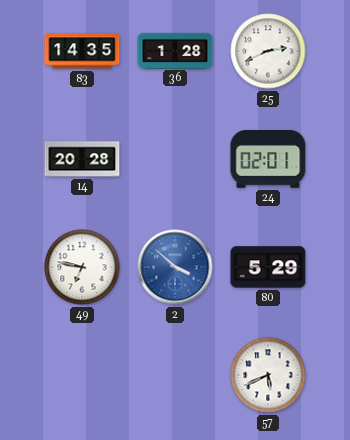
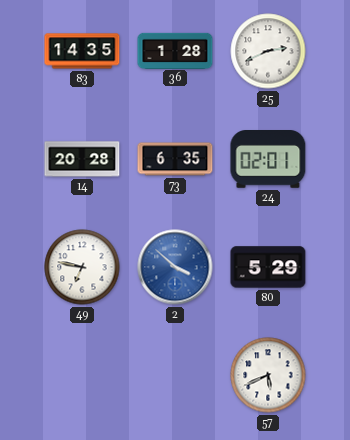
73: none -> 6:35 (175, 159)
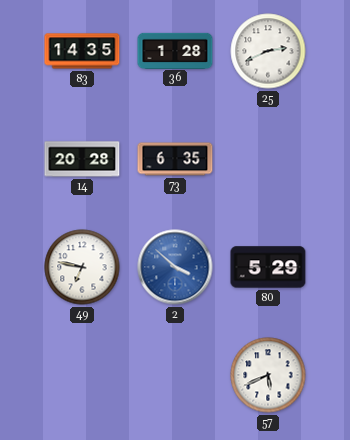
24: 02:01 -> none (268, 160)
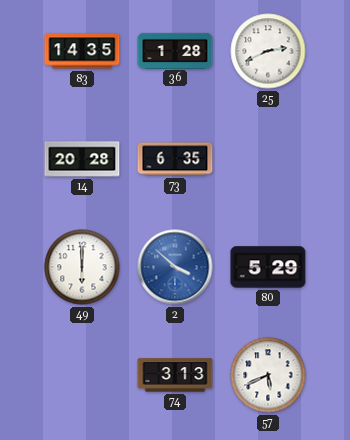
49: 6:47 -> 6:00 (82, 267)
74: none -> 3:13 (175, 375)
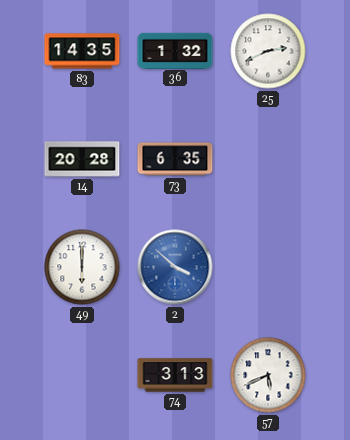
36: 1:28 -> 1:32 (175, 50)
80: 5:29 -> none (268, 267)
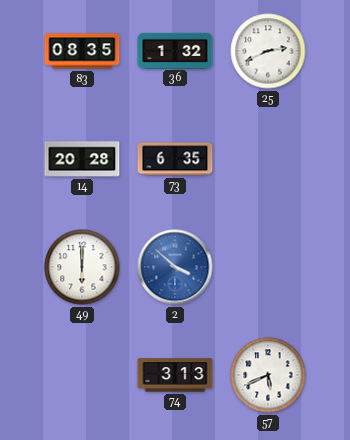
83: 14:35 -> 08:35 (82, 51)
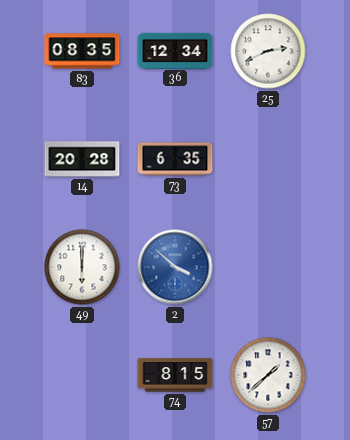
36: 1:32 -> 12:34 (175, 50)
74: 3:13 -> 8:15 (175, 375)
57: 5:41 -> 1:38 (268, 375)
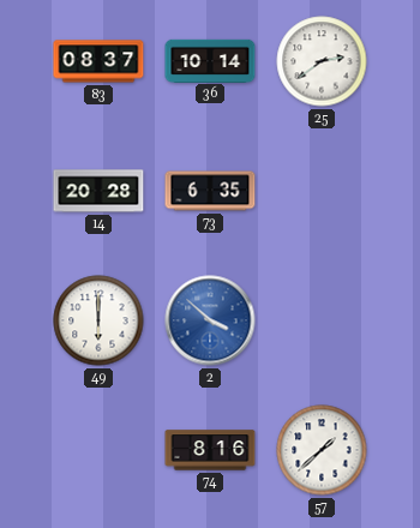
83: 08:35 -> 08:37 (98, 61)
36: 12:34 -> 10:14 (210, 60)
25: 2:41 -> 2:39 (322, 61)
74: 8:15 -> 8:16 (210, 450)
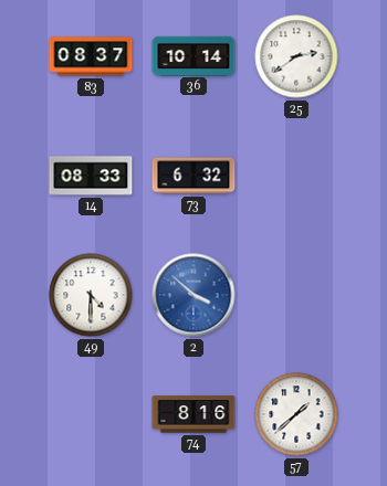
14: 20:28 -> 08:33 (91, 176)
73: 6:35 -> 6:32 (193, 176)
49: 6:00 -> 4:30 (91, 295)
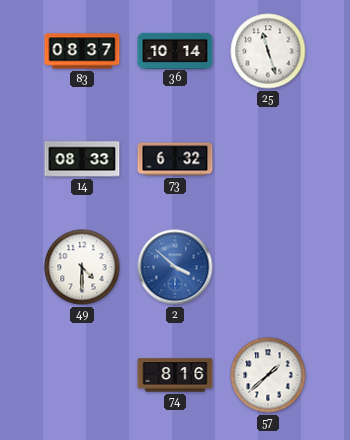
25: 2:39 -> 11:27 (268, 51)
